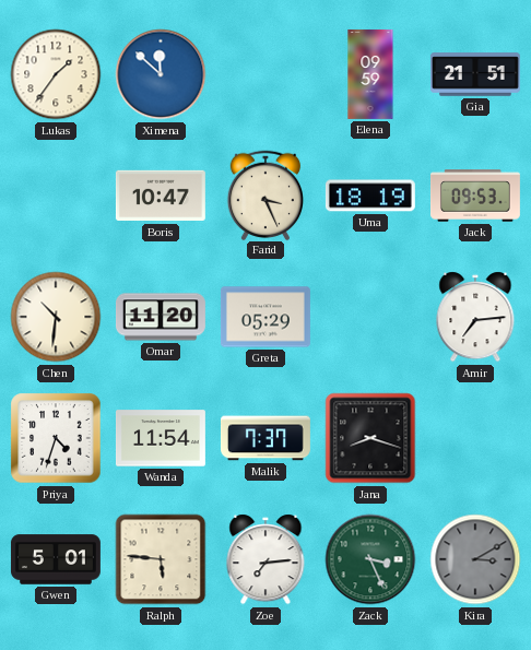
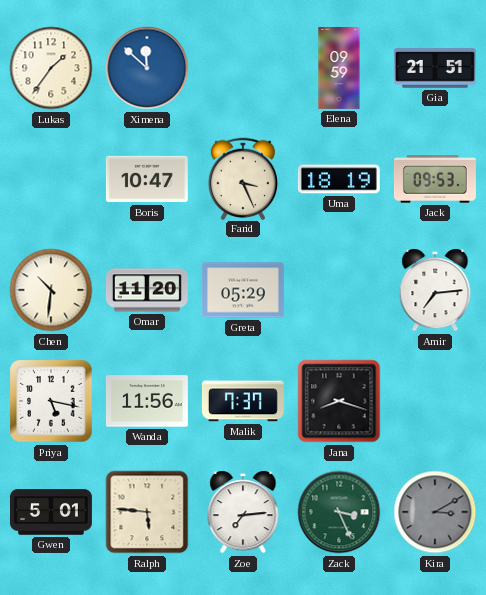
Priya: 4:33 -> 5:17 (51, 401)
Wanda: 11:54 -> 11:56 (147, 401)
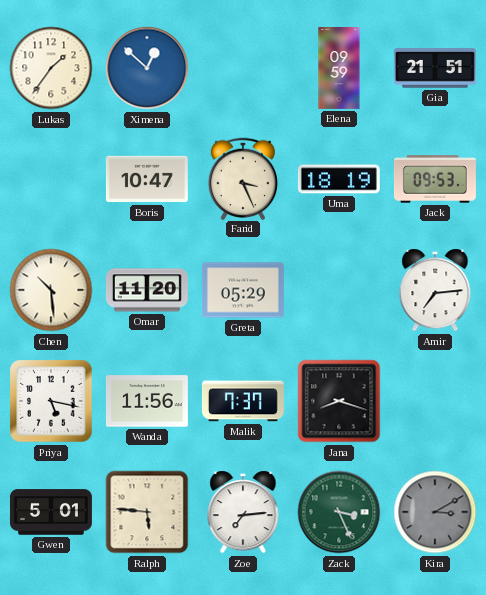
Ximena: 11:52 -> 12:52 (147, 68)
Chen: 10:31 -> 10:29 (51, 290)
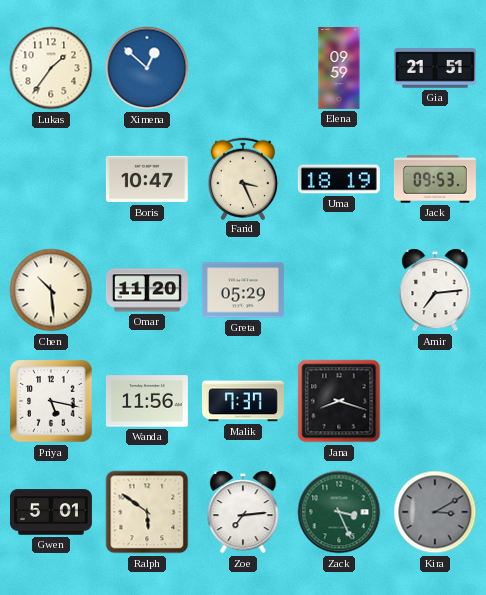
Ralph: 5:46 -> 5:51 (147, 512)
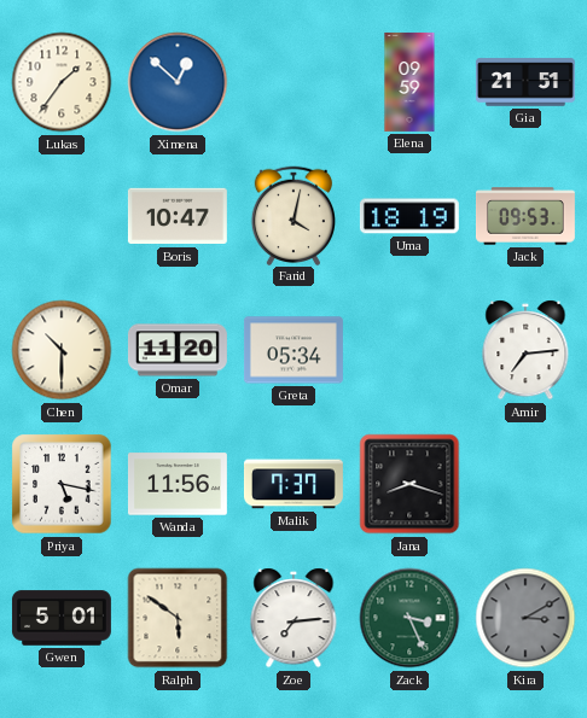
Farid: 3:26 -> 4:02 (292, 215)
Chen: 10:29 -> 10:30 (62, 350)
Greta: 05:29 -> 05:34 (293, 350)
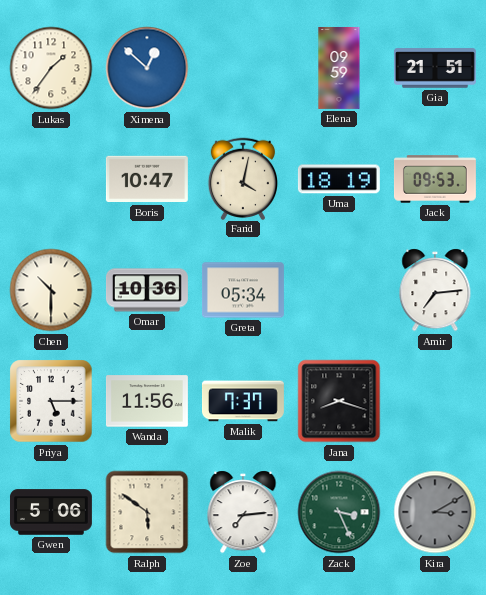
Omar: 11:20 -> 10:36 (147, 290)
Priya: 5:17 -> 5:15 (51, 401)
Gwen: 5:01 -> 5:06 (51, 512)
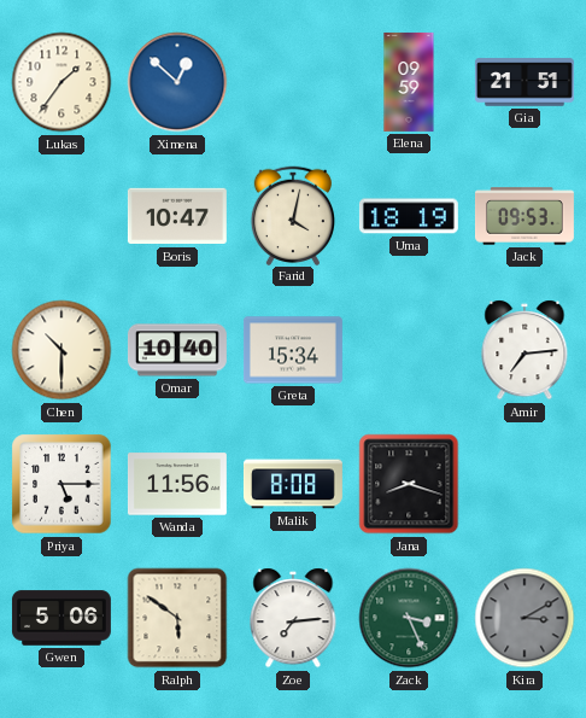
Omar: 10:36 -> 10:40 (177, 350)
Greta: 05:34 -> 15:34 (293, 350)
Malik: 7:37 -> 8:08 (293, 484)
